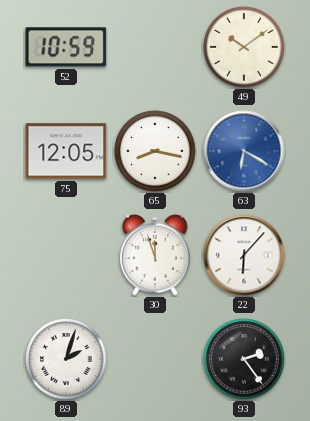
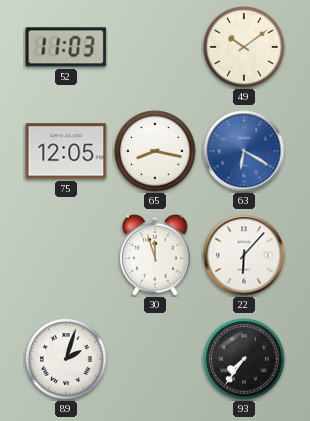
52: 10:59 -> 11:03 (66, 47)
93: 2:24 -> 7:36 (244, 359)
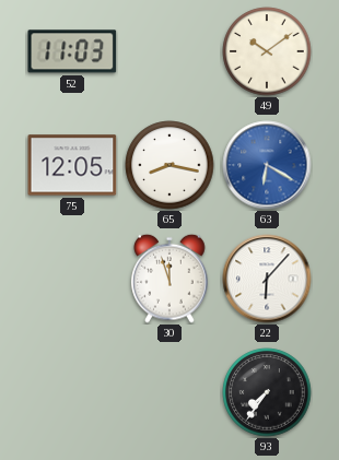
89: 2:03 -> none (66, 359)
